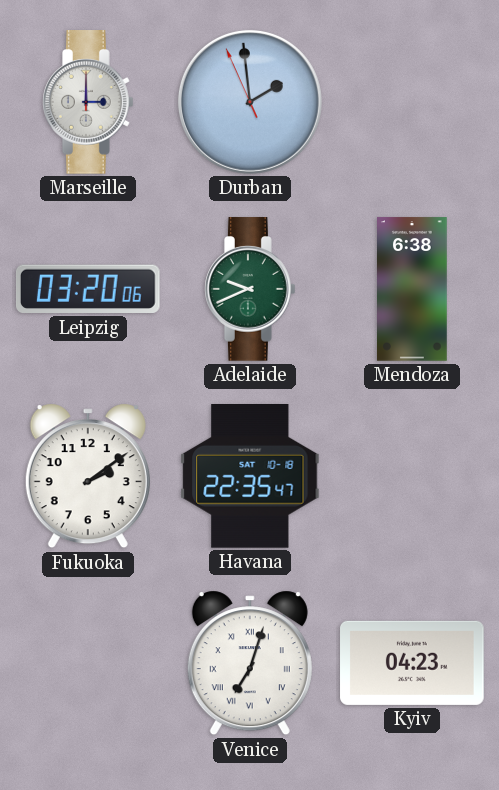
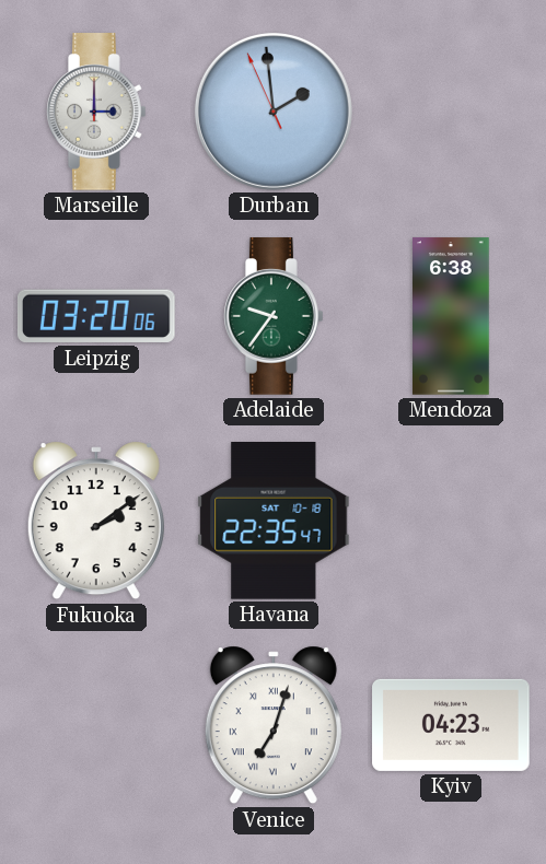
Adelaide: 9:41 -> 9:36 (275, 316)
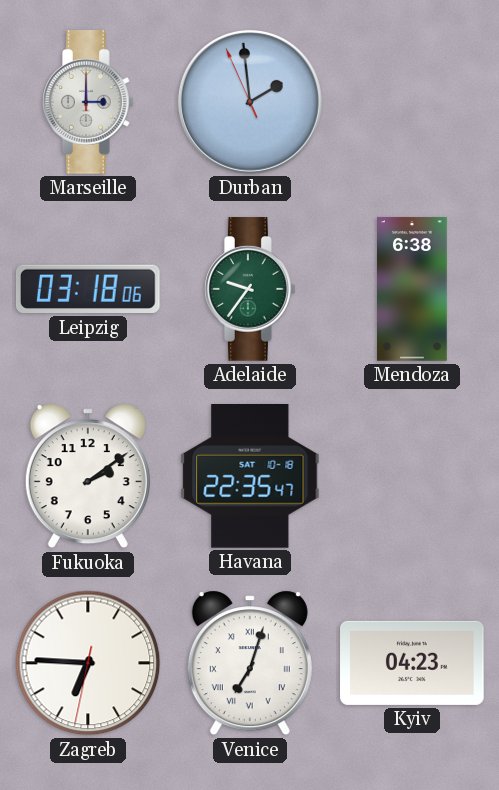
Leipzig: 03:20 -> 03:18 (89, 289)
Zagreb: none -> 6:45 (88, 663)
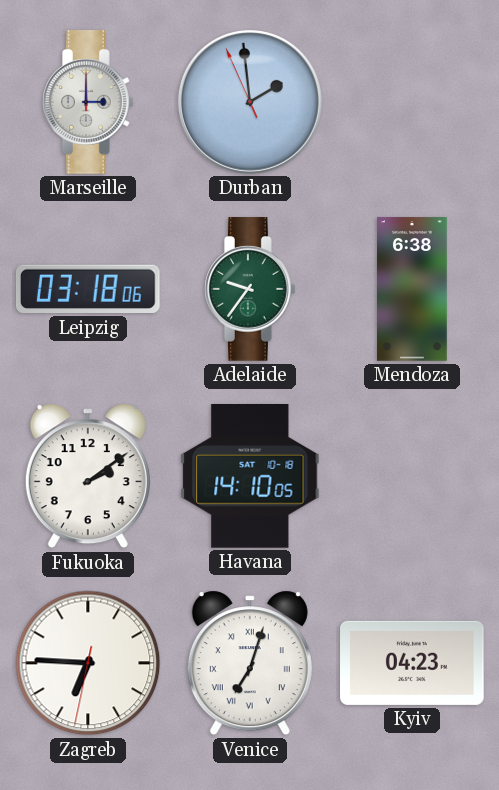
Havana: 22:35 -> 14:10 (250, 477)
